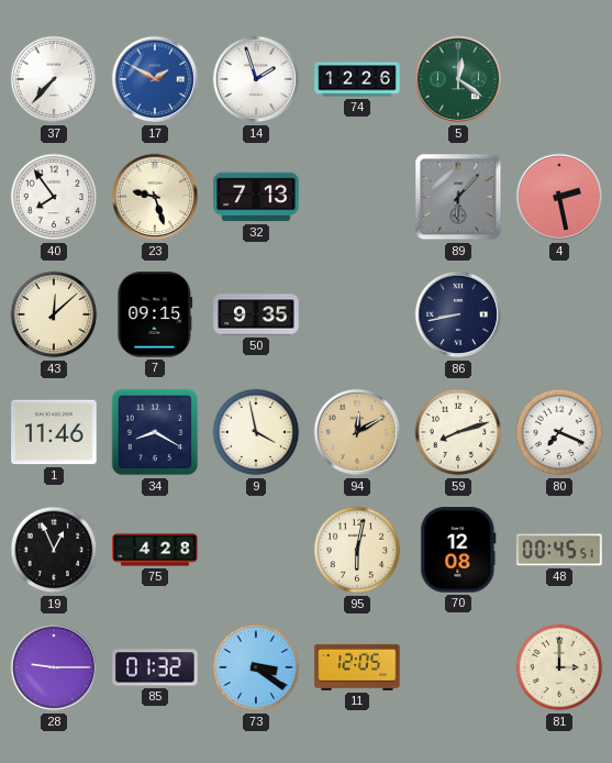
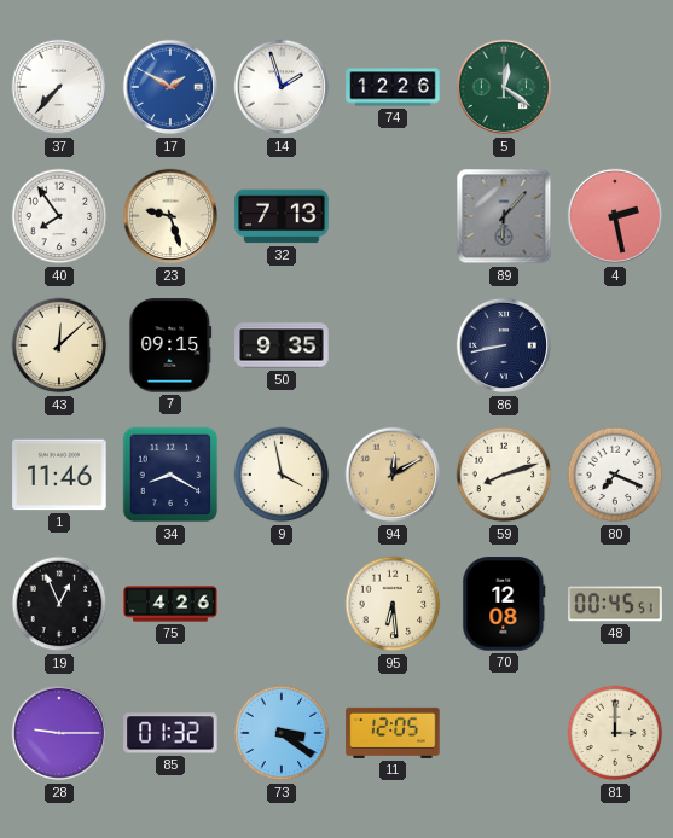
75: 4:28 -> 4:26 (170, 604)
95: 6:02 -> 6:29 (393, 604)
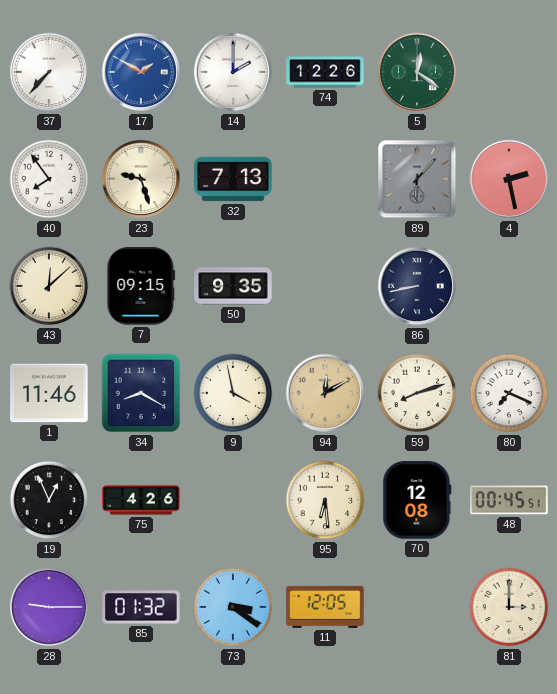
14: 1:57 -> 2:00 (233, 72)
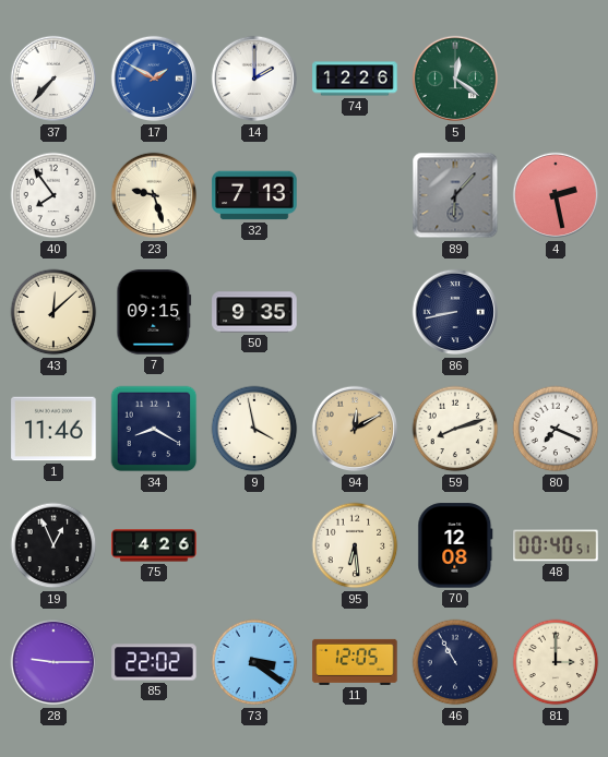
48: 00:45 -> 00:40 (556, 545)
85: 01:32 -> 22:02 (154, 662)
46: none -> 10:55 (455, 662)
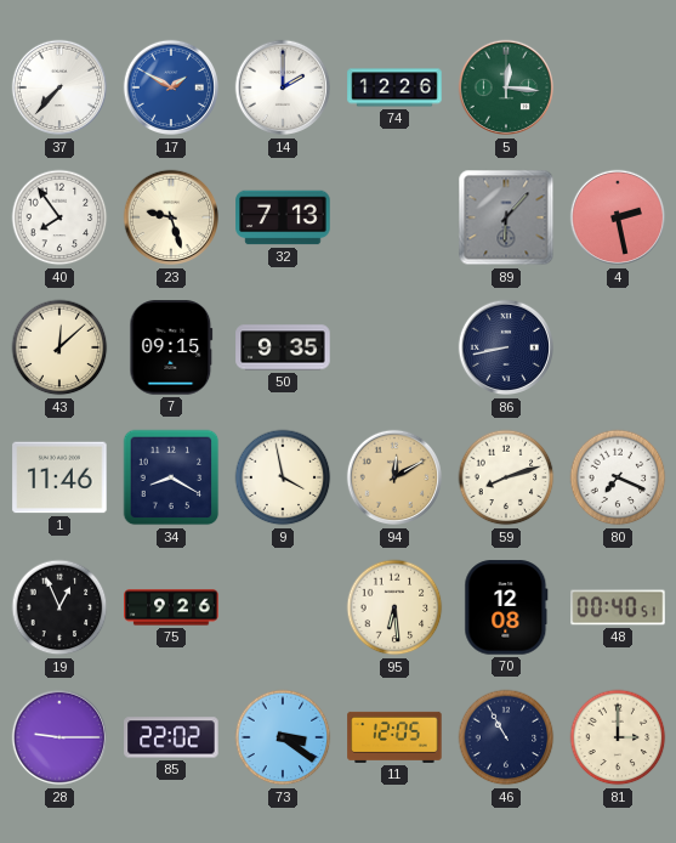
5: 12:21 -> 12:16 (506, 87)
75: 4:26 -> 9:26 (171, 607)
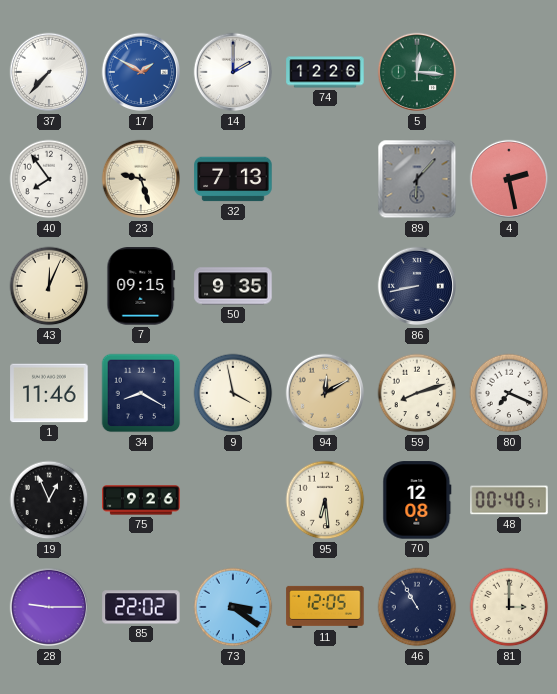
43: 12:08 -> 12:04 (49, 286)
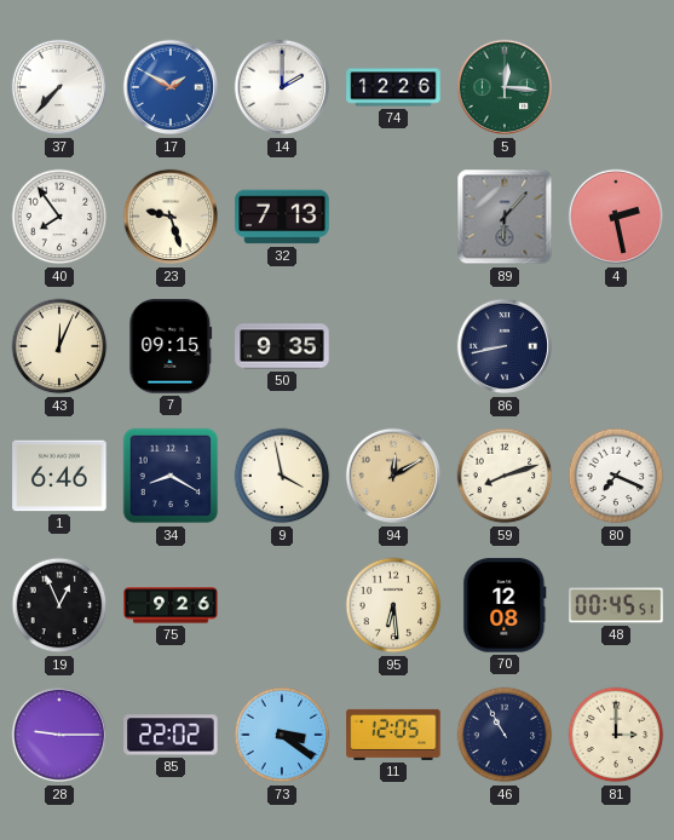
1: 11:46 -> 6:46 (59, 476)
48: 00:40 -> 00:45 (616, 605)
